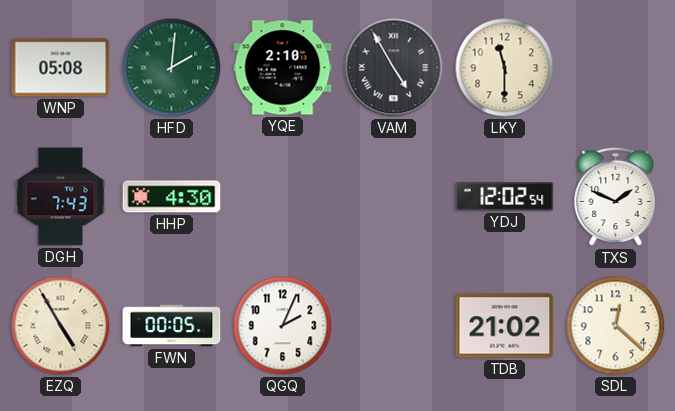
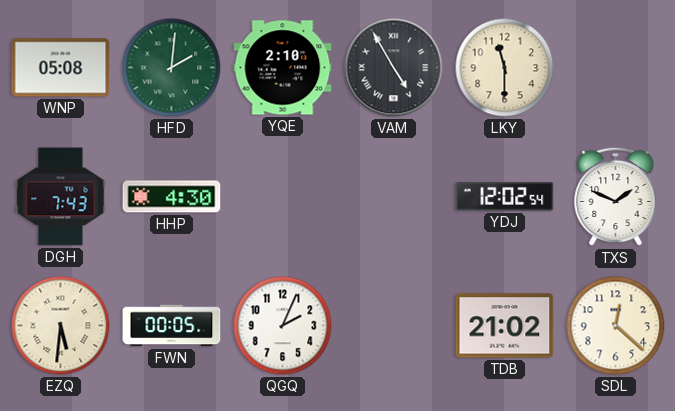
EZQ: 4:55 -> 5:31 (61, 326)
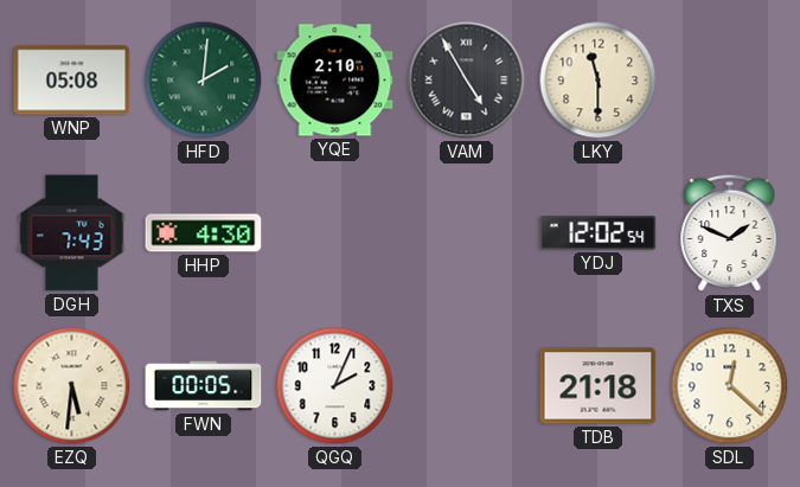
TDB: 21:02 -> 21:18 (599, 386)
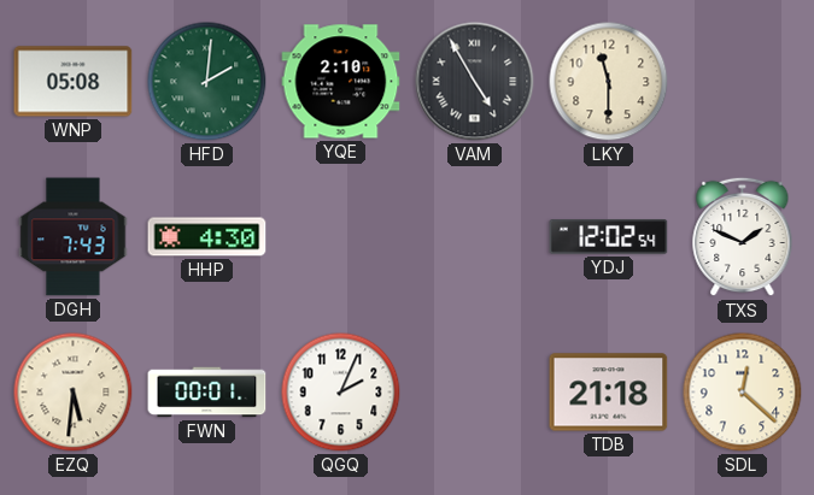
FWN: 00:05 -> 00:01 (207, 393)
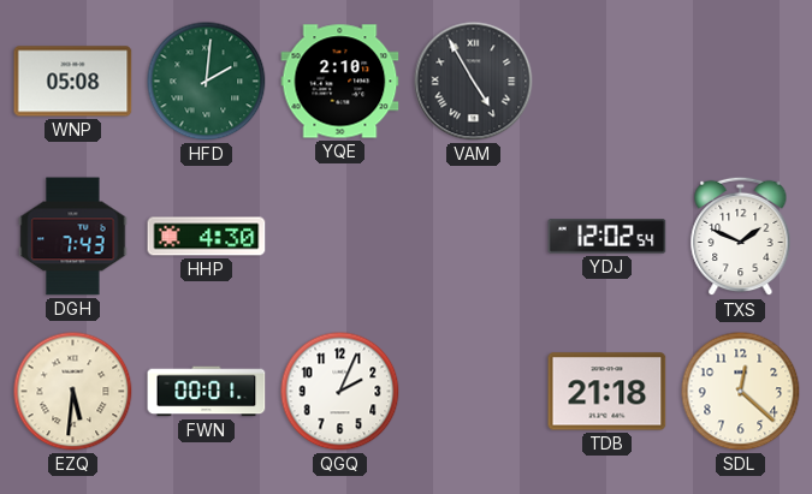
LKY: 11:30 -> none (609, 82)
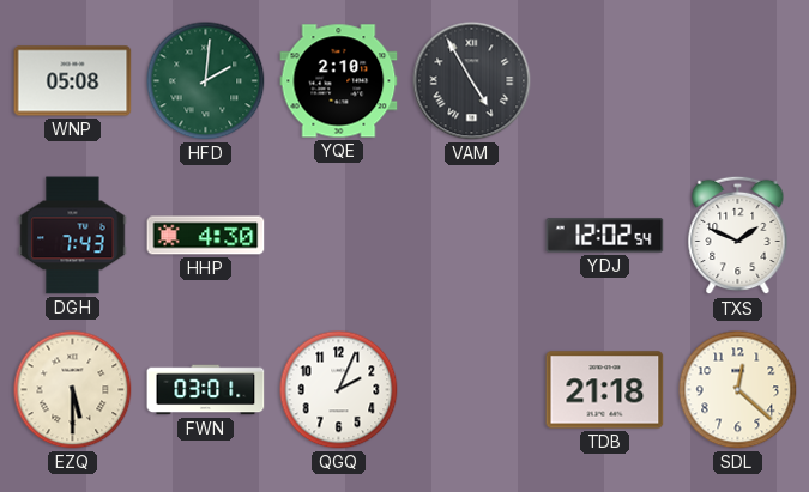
EZQ: 5:31 -> 5:30 (73, 390)
FWN: 00:01 -> 03:01 (206, 390)
